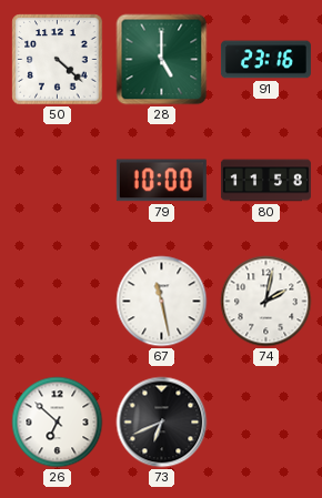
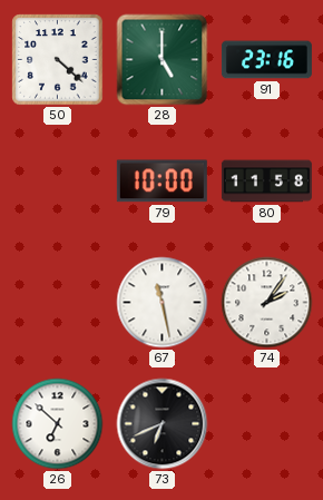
74: 2:02 -> 2:06 (267, 303)
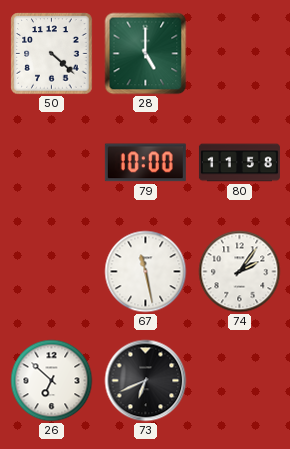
91: 23:16 -> none (266, 60)
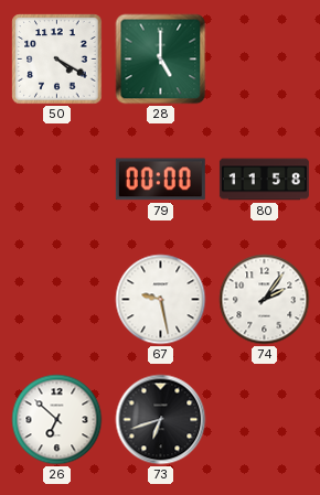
50: 4:22 -> 4:20 (57, 60)
79: 10:00 -> 00:00 (160, 180)
67: 11:28 -> 9:28 (161, 300)
73: 6:41 -> 6:42 (161, 420)
